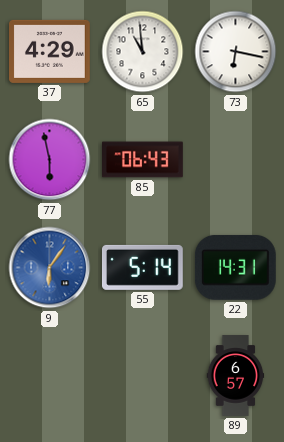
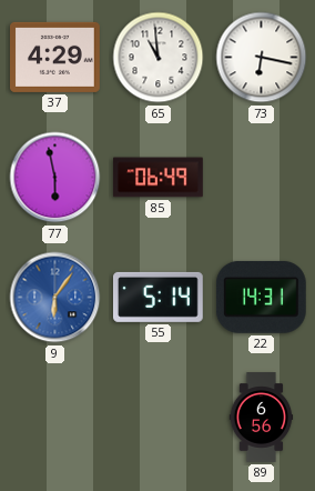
85: 06:43 -> 06:49 (159, 178)
89: 6:57 -> 6:56 (262, 418)
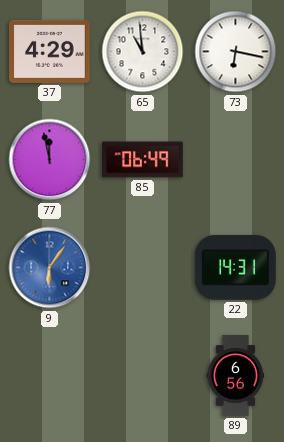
77: 5:58 -> 11:58 (50, 160)
55: 5:14 -> none (157, 297)
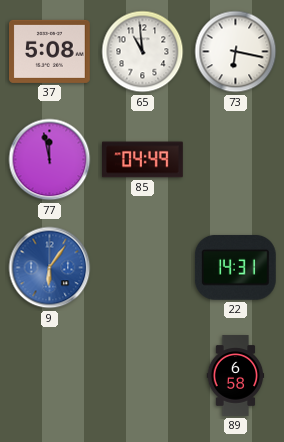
37: 4:29 -> 5:08 (50, 51)
85: 06:49 -> 04:49 (143, 160)
89: 6:56 -> 6:58 (236, 376)
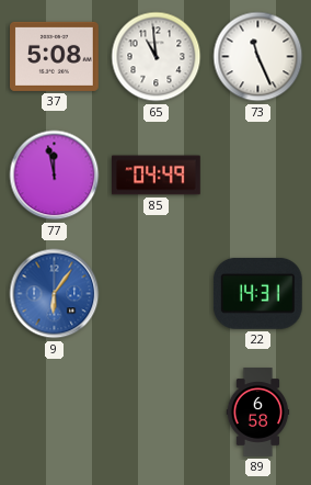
73: 6:17 -> 11:26 (258, 57)
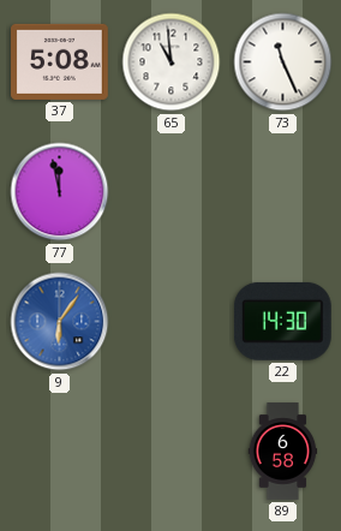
85: 04:49 -> none (157, 176)
22: 14:31 -> 14:30 (282, 321)
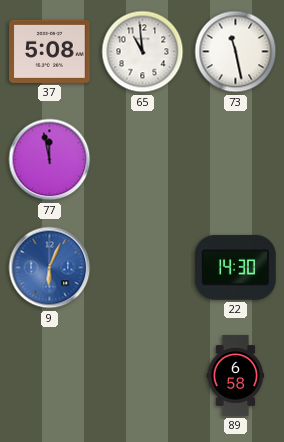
73: 11:26 -> 11:28 (236, 52)
9: 6:06 -> 6:04 (50, 268)
